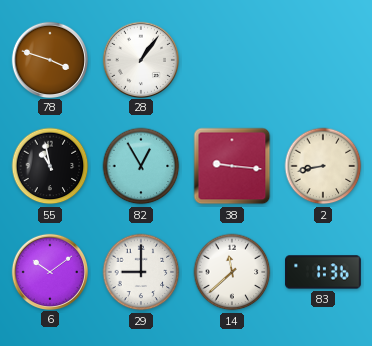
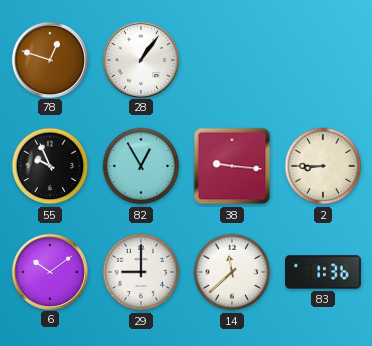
78: 3:48 -> 12:48 (49, 59)
55: 10:58 -> 9:56 (50, 166)
2: 8:43 -> 8:45 (323, 166)
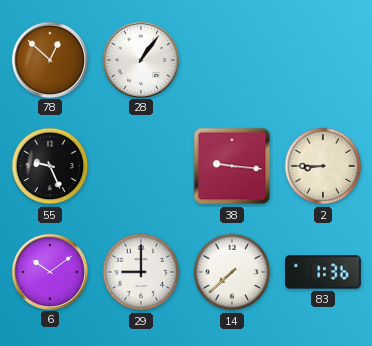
78: 12:48 -> 12:52 (49, 59)
55: 9:56 -> 9:26 (50, 166)
82: 12:55 -> none (141, 166)
14: 11:38 -> 7:38 (232, 272)
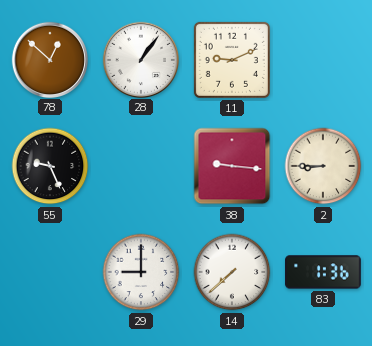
11: none -> 9:11 (232, 60)
6: 10:09 -> none (49, 271)
